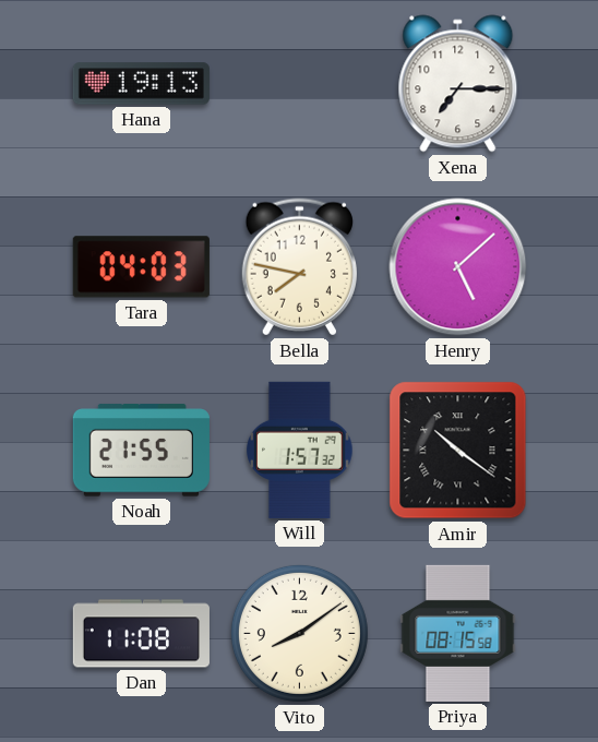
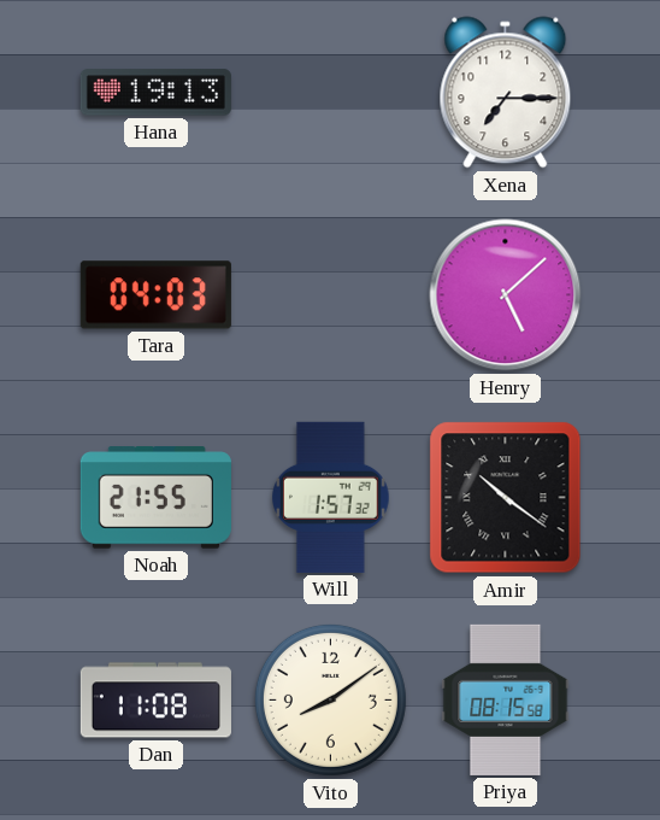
Bella: 7:47 -> none (299, 267)
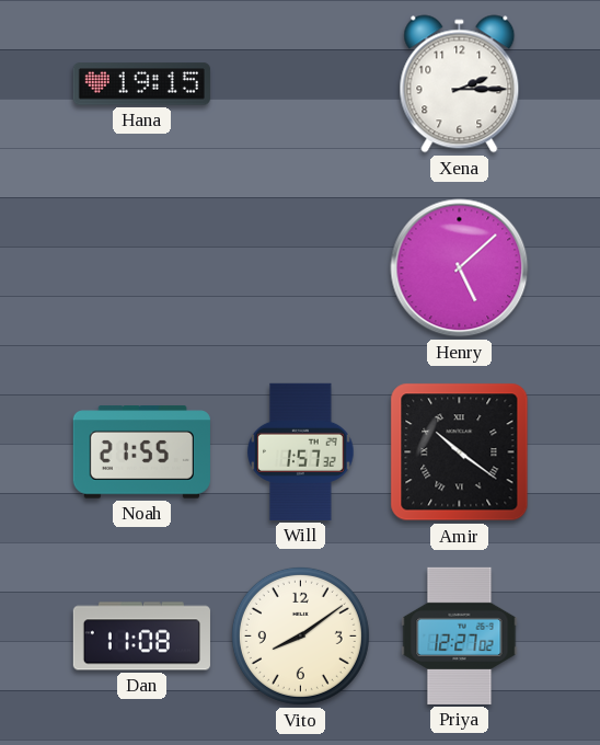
Hana: 19:13 -> 19:15 (141, 84)
Xena: 7:15 -> 2:15 (460, 84)
Tara: 04:03 -> none (155, 295)
Priya: 08:15 -> 12:27 (460, 635)
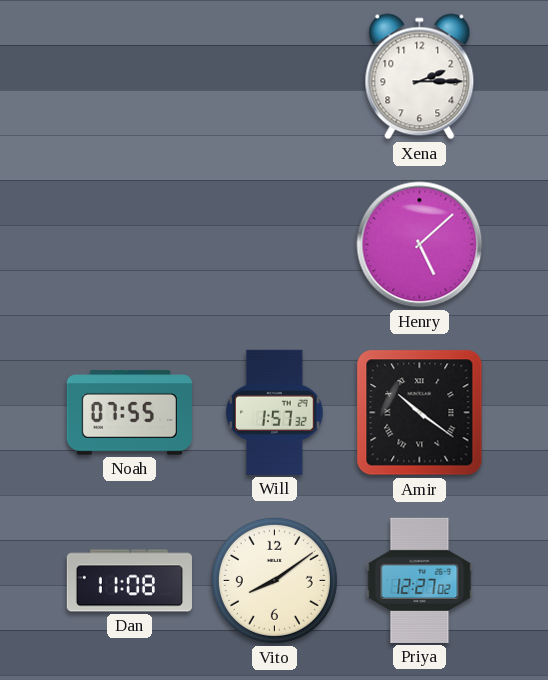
Hana: 19:15 -> none (141, 84)
Noah: 21:55 -> 07:55 (129, 413)
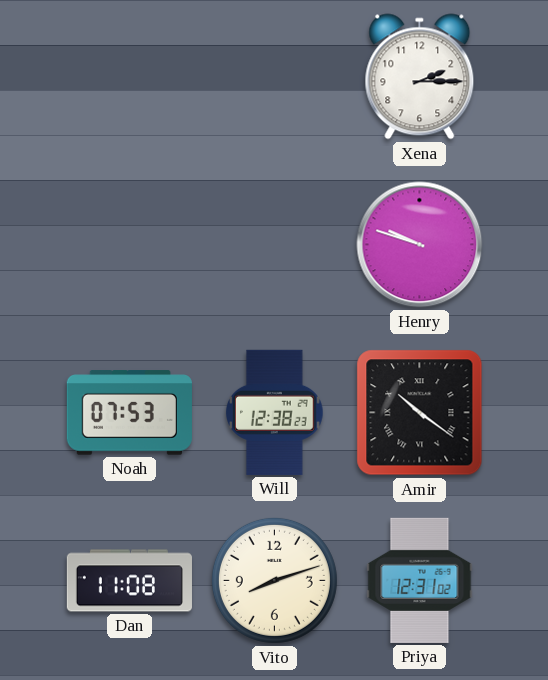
Henry: 5:08 -> 9:48 (420, 245)
Noah: 07:55 -> 07:53 (129, 413)
Will: 1:57 -> 12:38 (275, 412)
Vito: 8:09 -> 8:12 (274, 580)
Priya: 12:27 -> 12:31 (420, 580)
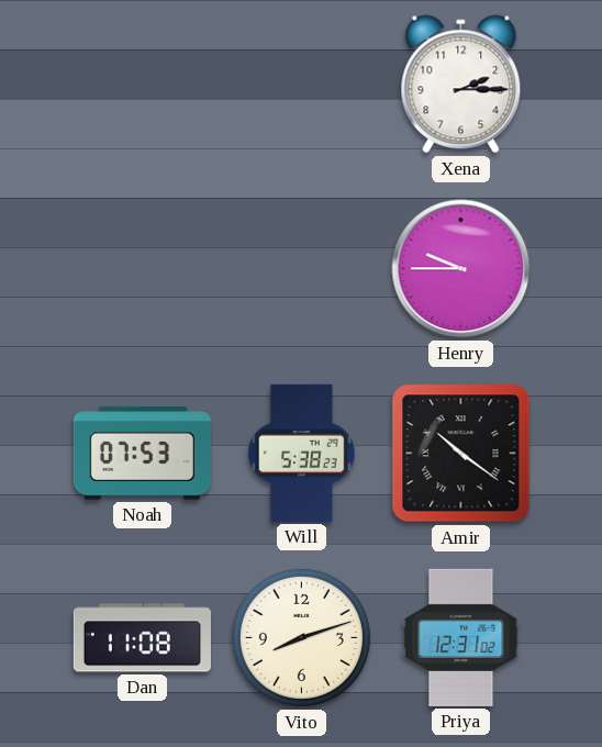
Henry: 9:48 -> 9:45 (461, 269)
Will: 12:38 -> 5:38 (302, 453)
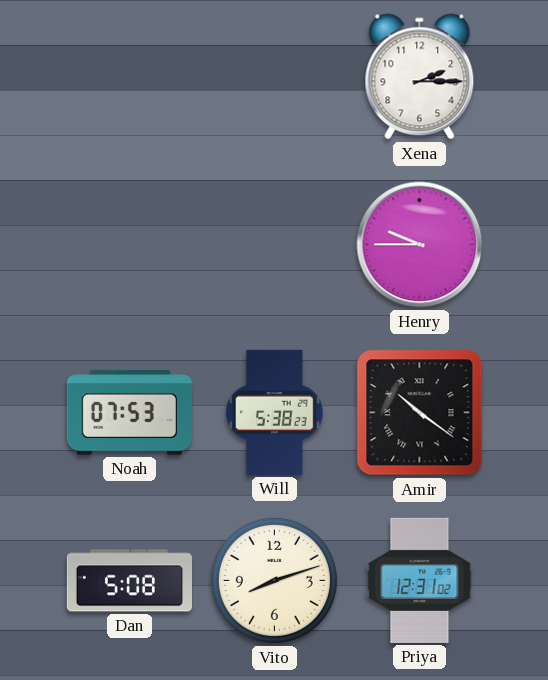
Dan: 11:08 -> 5:08 (129, 581)
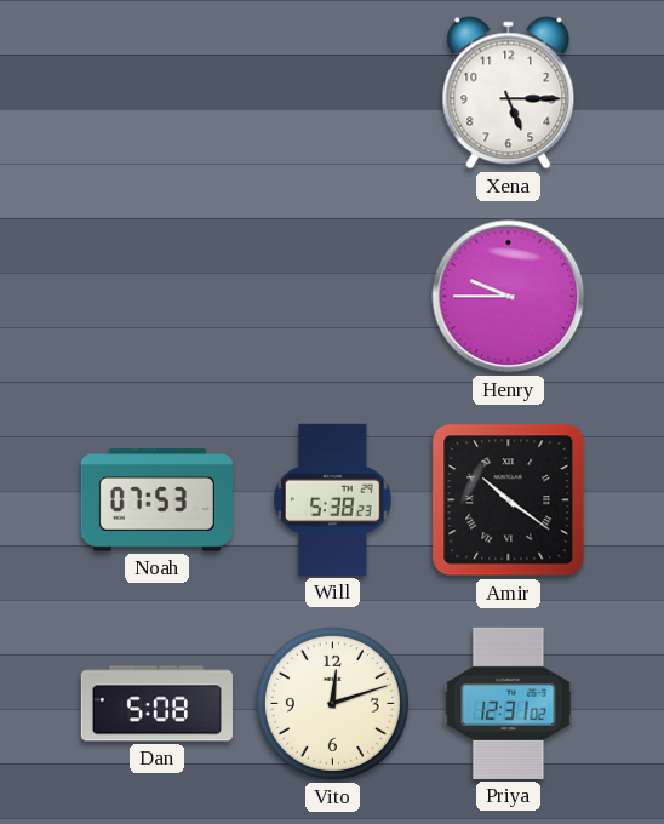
Xena: 2:15 -> 5:15 (509, 93)
Vito: 8:12 -> 12:12 (332, 703)
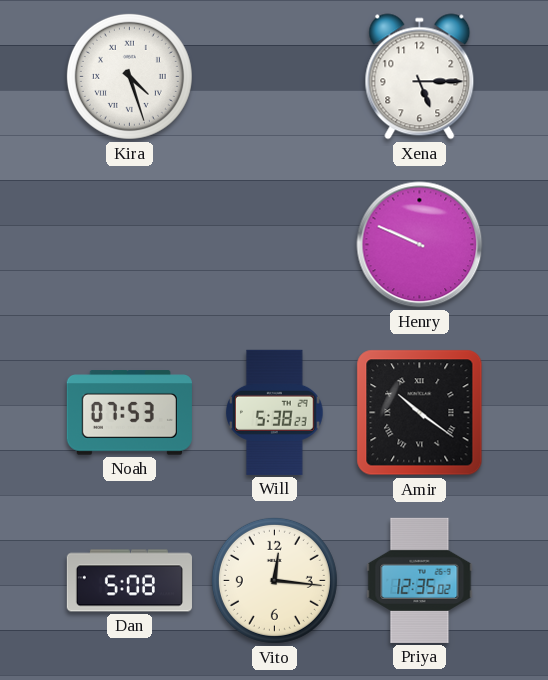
Kira: none -> 4:27 (129, 76)
Henry: 9:45 -> 9:49 (420, 245)
Vito: 12:12 -> 12:16 (274, 580)
Priya: 12:31 -> 12:35 (420, 580)
